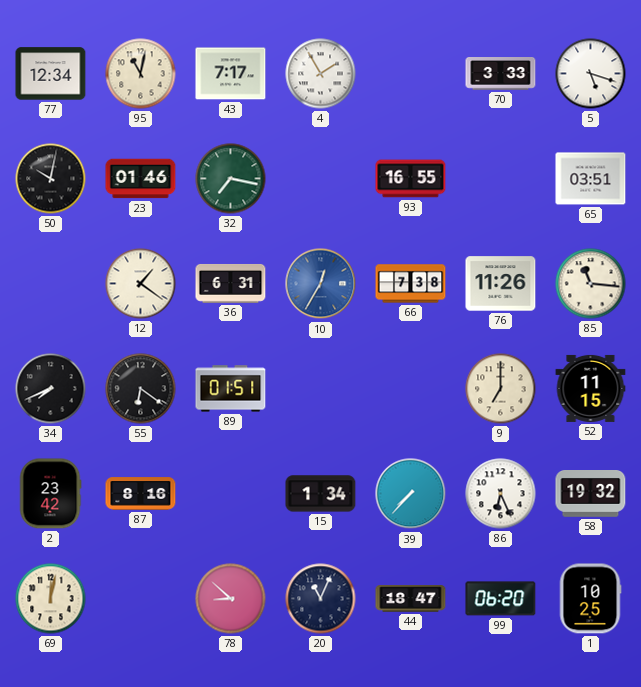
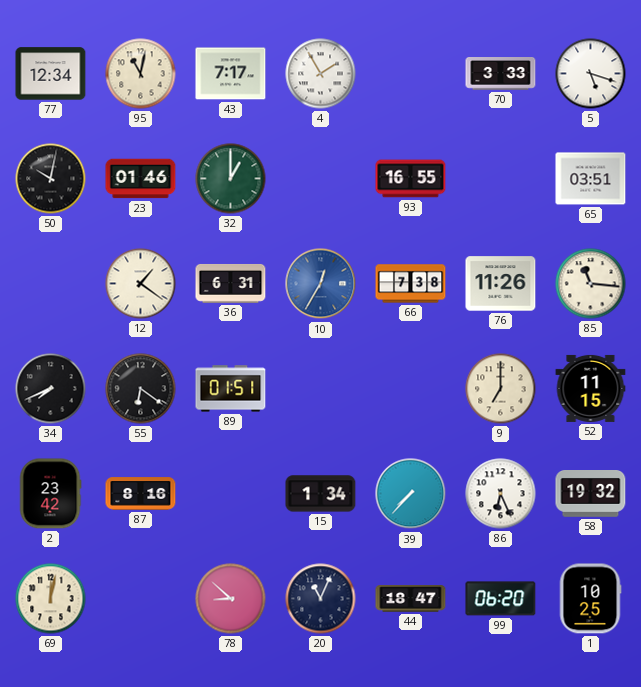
32: 7:17 -> 1:00 (231, 179)
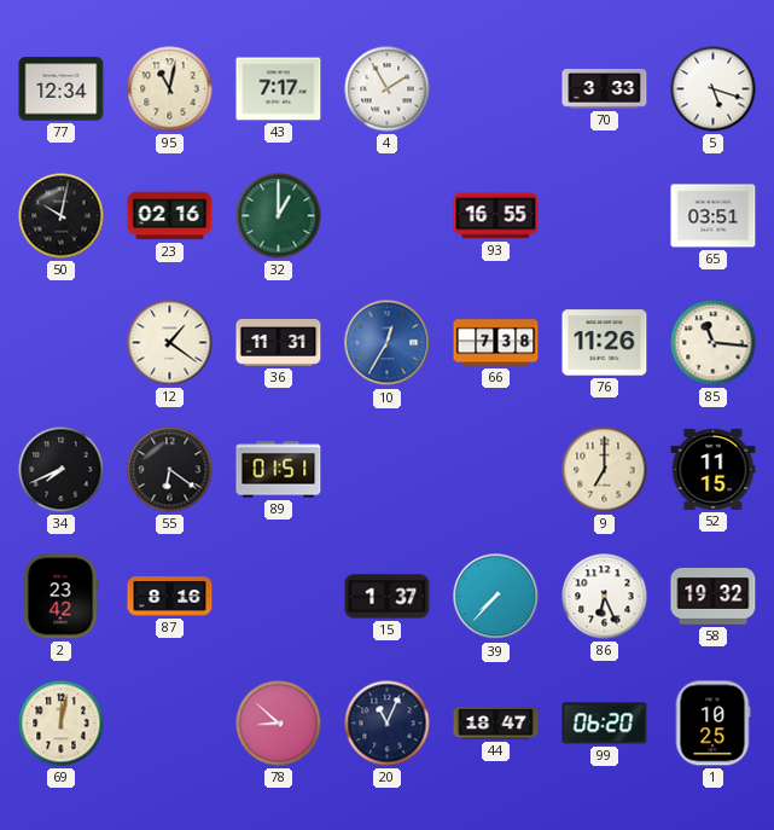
23: 01:46 -> 02:16 (170, 216)
36: 6:31 -> 11:31 (279, 342)
15: 1:34 -> 1:37 (388, 597)
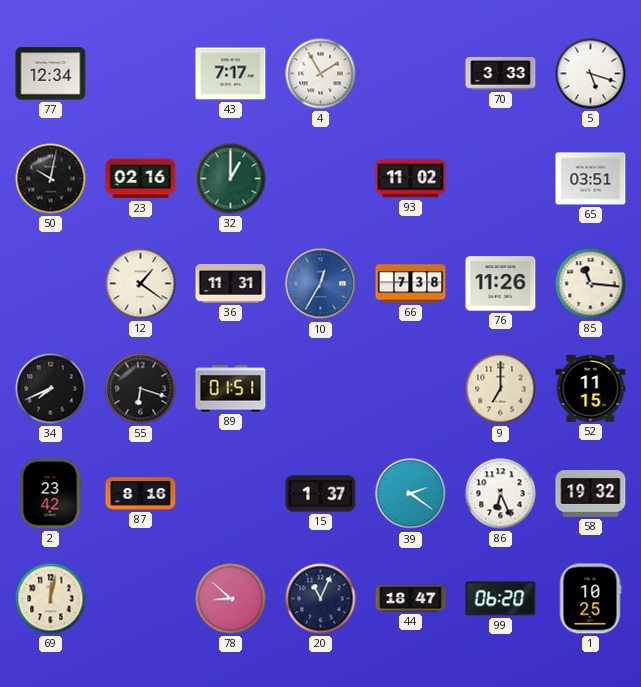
95: 11:02 -> none (170, 89)
93: 16:55 -> 11:02 (411, 179)
55: 6:21 -> 6:18 (141, 389)
39: 7:37 -> 2:21 (411, 494)
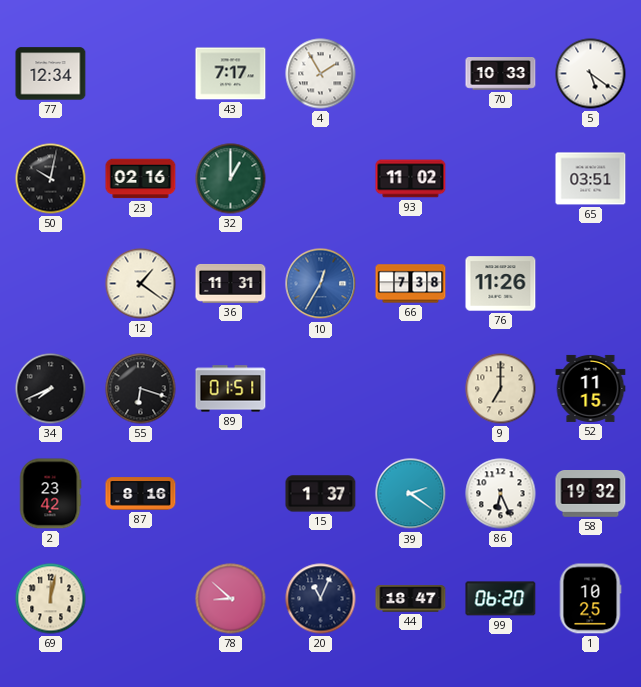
70: 3:33 -> 10:33 (501, 74)
5: 5:18 -> 5:21 (591, 74)
85: 11:16 -> none (591, 284)
